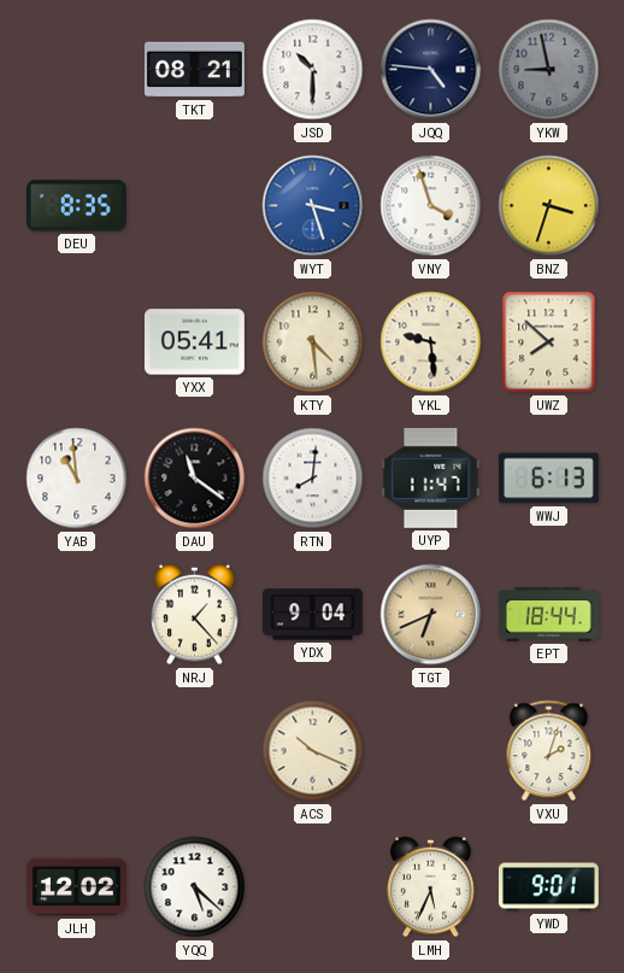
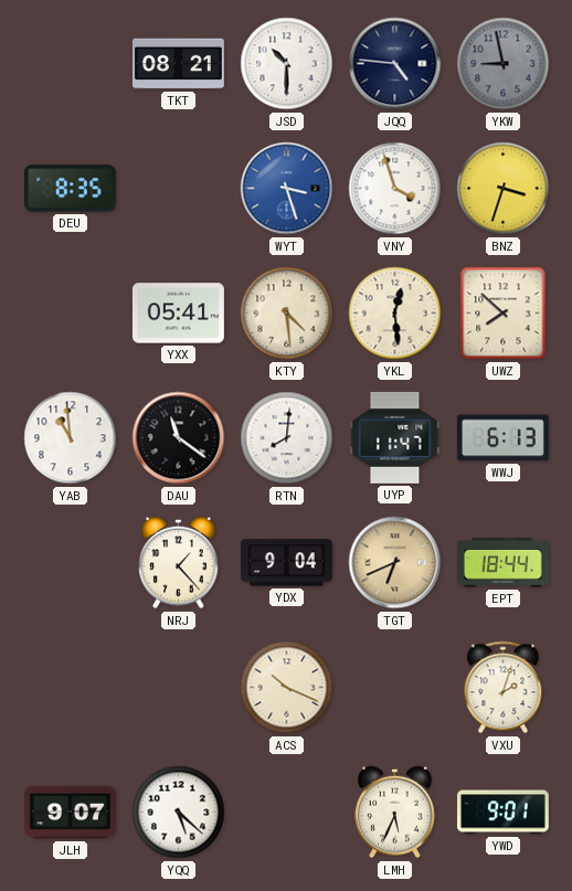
YKL: 9:29 -> 12:29 (395, 314)
JLH: 12:02 -> 9:07 (70, 813)
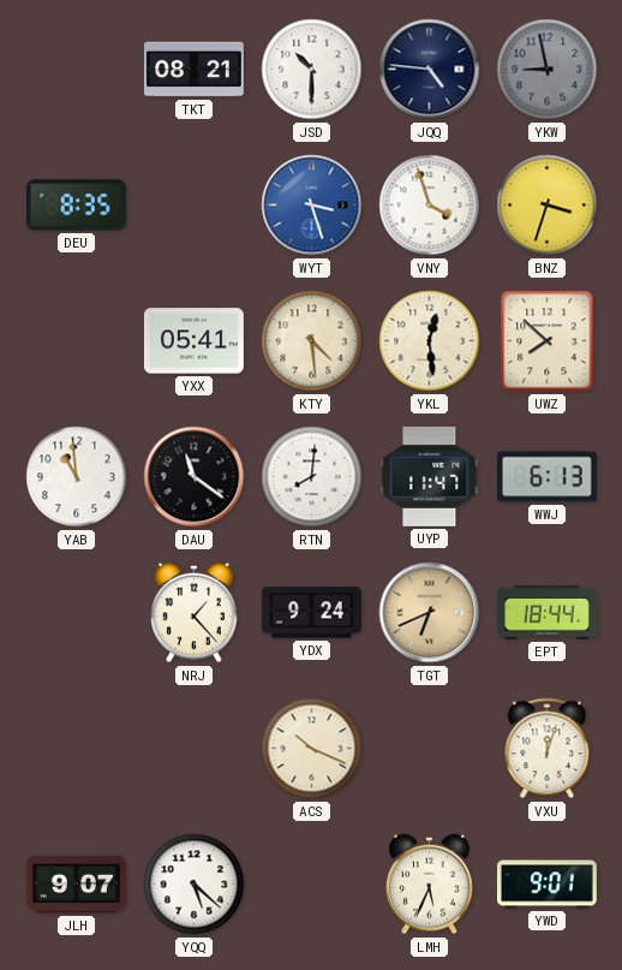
YDX: 9:04 -> 9:24 (311, 613)
VXU: 2:03 -> 12:03 (548, 749)
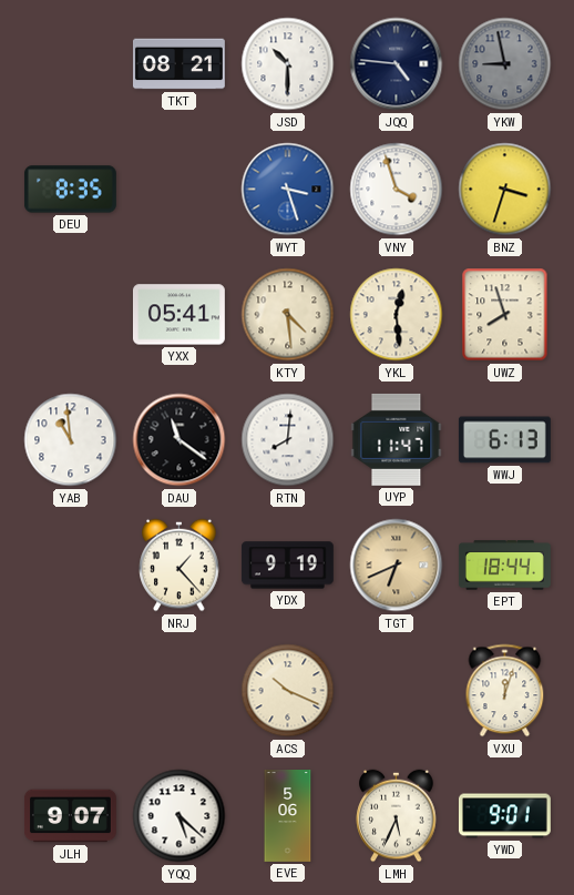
UWZ: 7:52 -> 7:57 (505, 315)
YDX: 9:24 -> 9:19 (287, 566)
EVE: none -> 5:06 (288, 816)
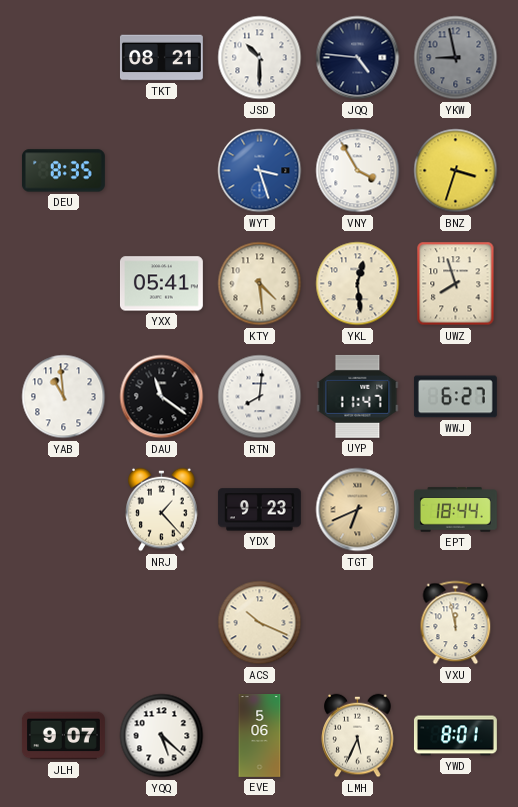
VNY: 3:57 -> 3:55 (358, 171)
WWJ: 6:13 -> 6:27 (455, 397)
YDX: 9:19 -> 9:23 (259, 510)
VXU: 12:03 -> 11:58 (456, 623)
YWD: 9:01 -> 8:01 (455, 736)
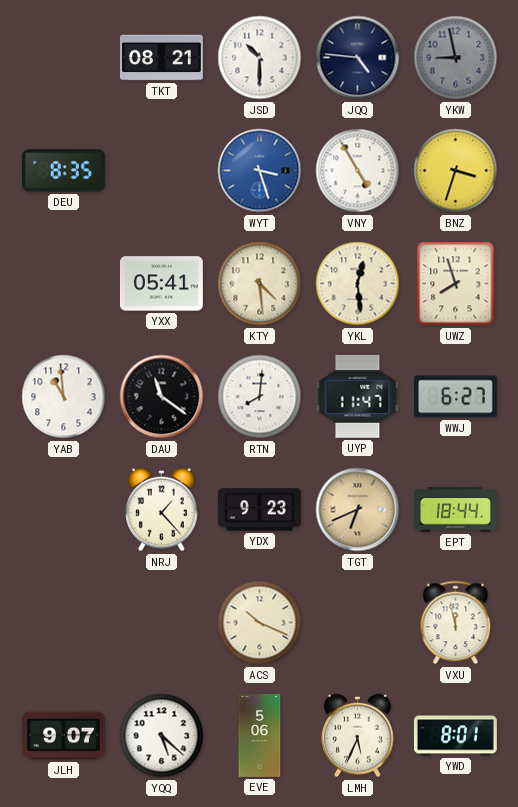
VNY: 3:55 -> 4:55 (358, 171)
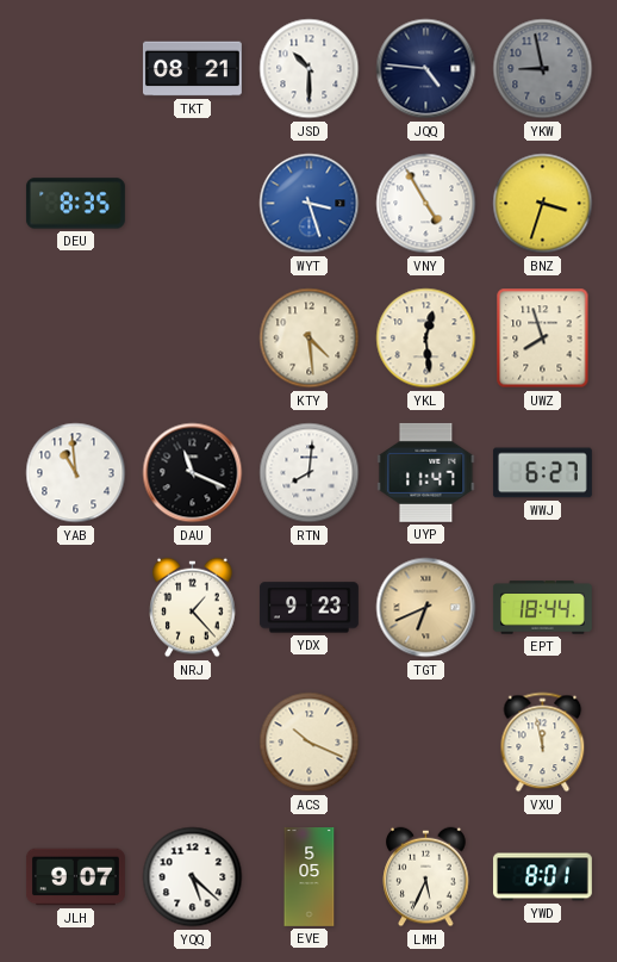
YXX: 05:41 -> none (161, 284)
DAU: 11:21 -> 11:19 (193, 473)
EVE: 5:06 -> 5:05 (310, 877)
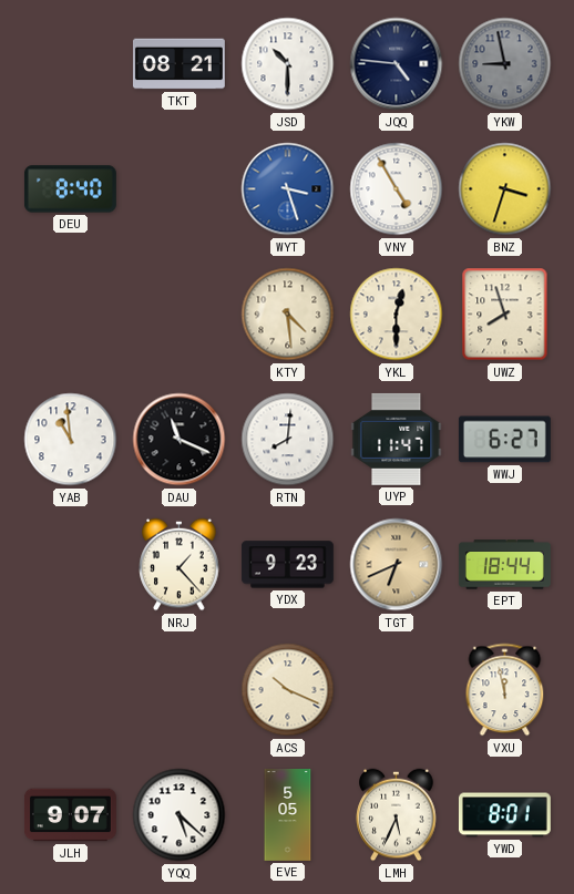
DEU: 8:35 -> 8:40 (70, 189)
YKL: 12:29 -> 12:30 (397, 315)
